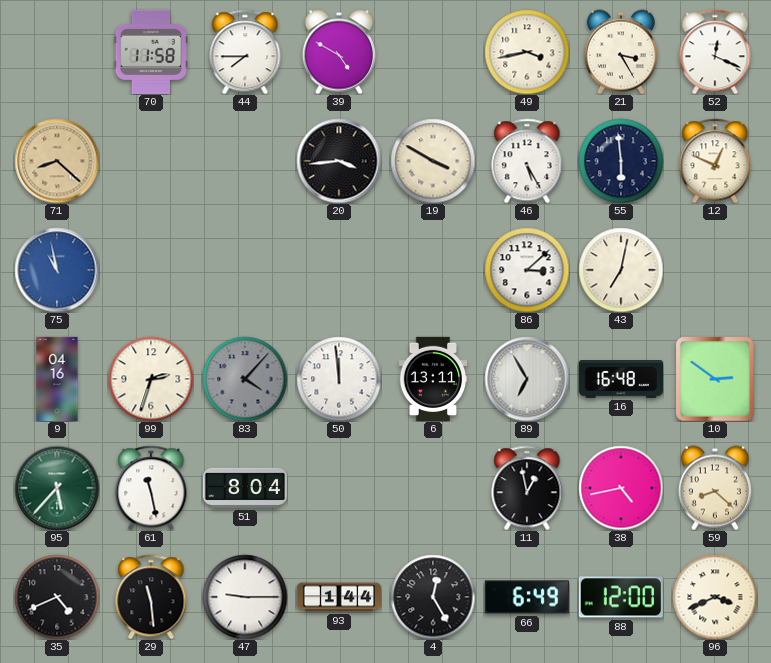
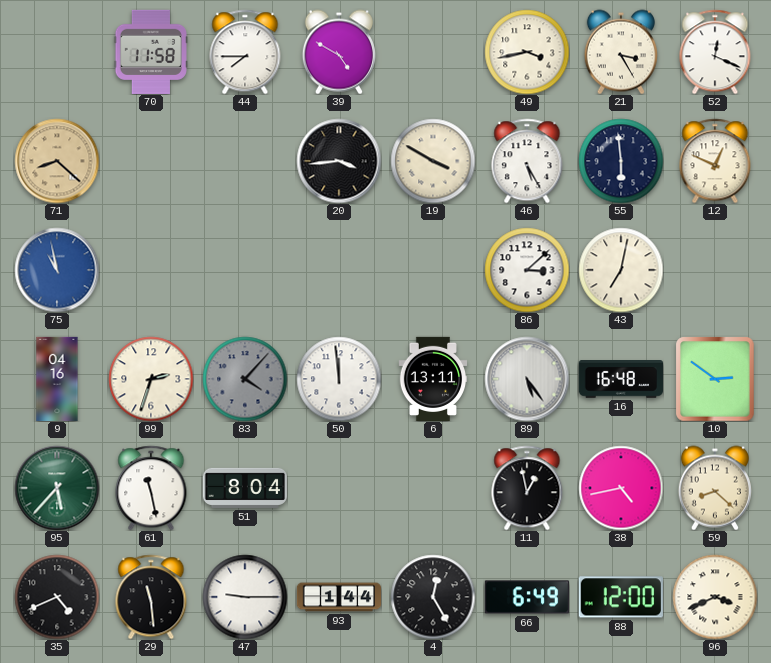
89: 6:55 -> 5:24 (527, 379)
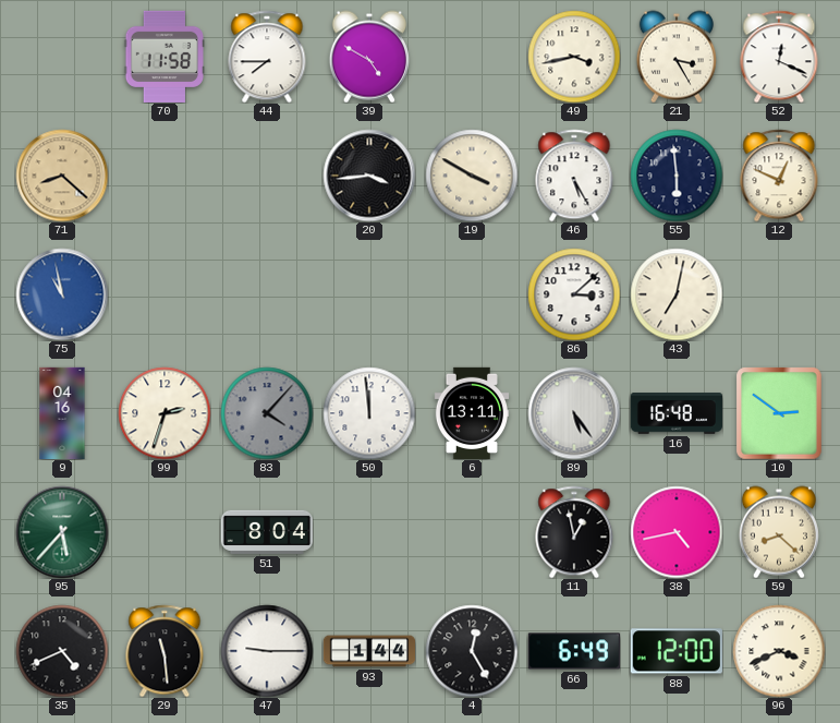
61: 11:28 -> none (151, 488)
